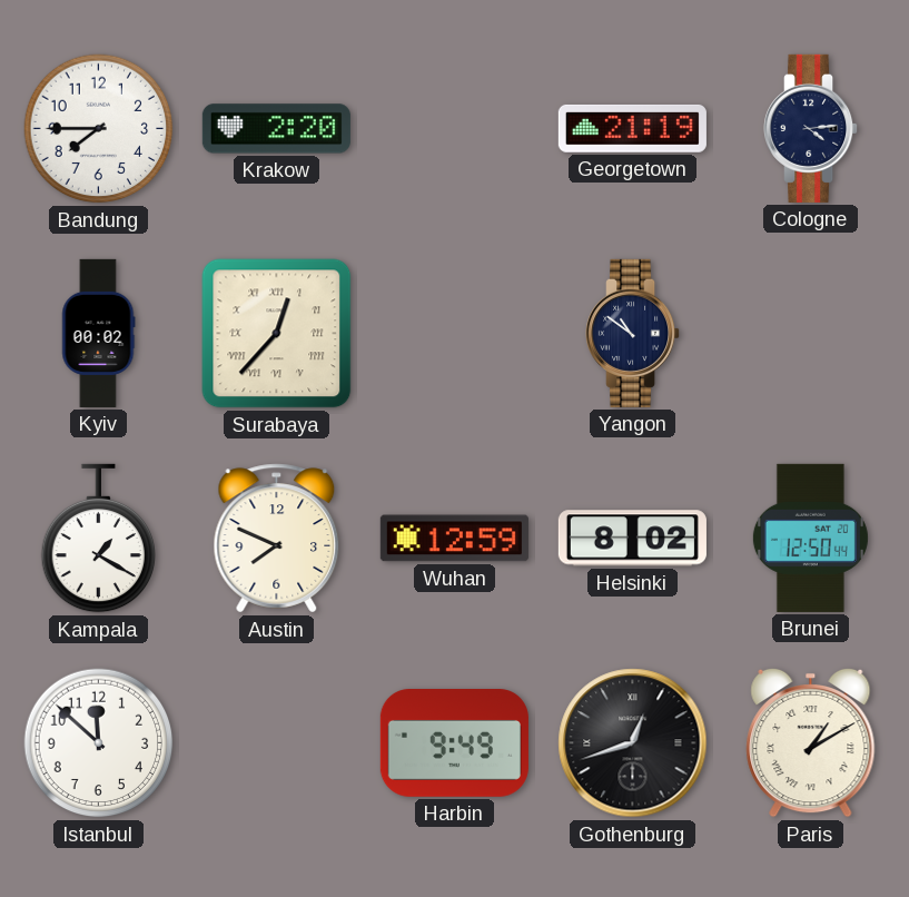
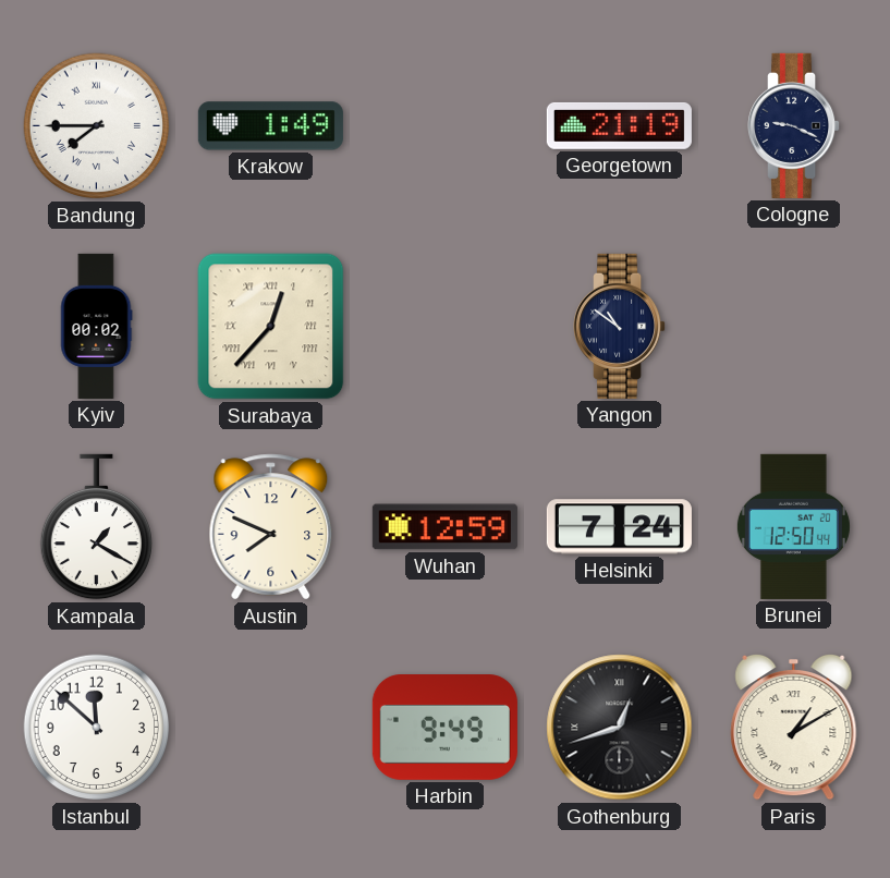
Bandung numerals: Arabic -> Roman (97, 126)
Krakow: 2:20 -> 1:49 (270, 126)
Cologne: 4:14 -> 9:19 (795, 125)
Helsinki: 8:02 -> 7:24 (619, 527)
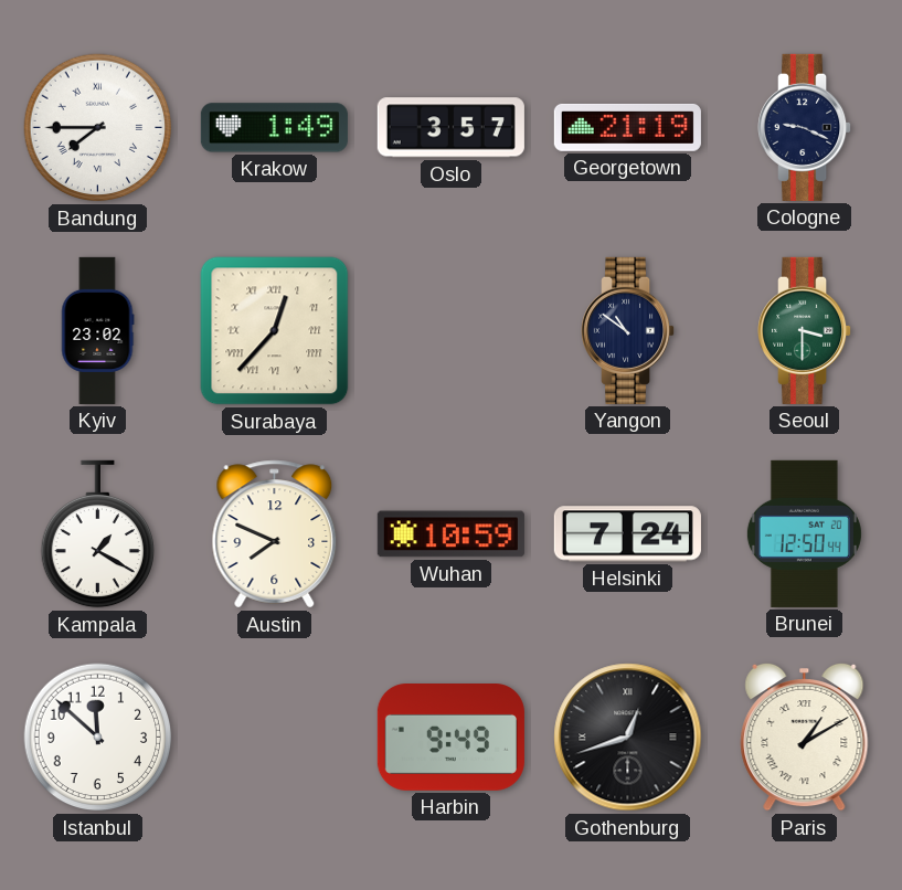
Oslo: none -> 3:57 (450, 128)
Kyiv: 00:02 -> 23:02 (98, 330)
Seoul: none -> 3:30 (806, 330)
Wuhan: 12:59 -> 10:59 (450, 534)
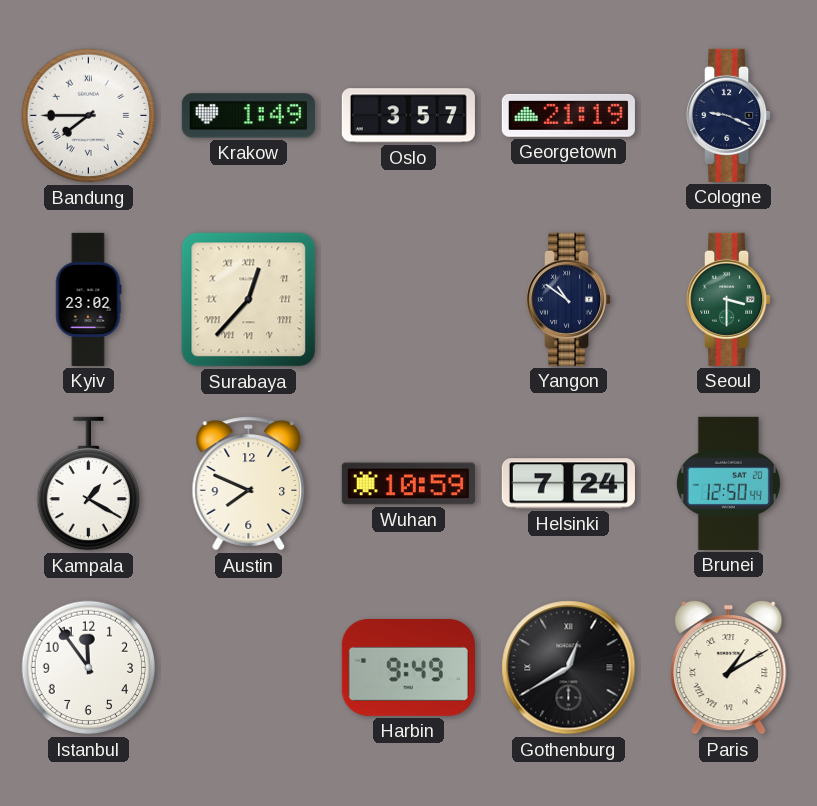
Istanbul: 11:52 -> 11:54 (89, 668)
Gothenburg: 12:42 -> 12:40 (569, 668)
